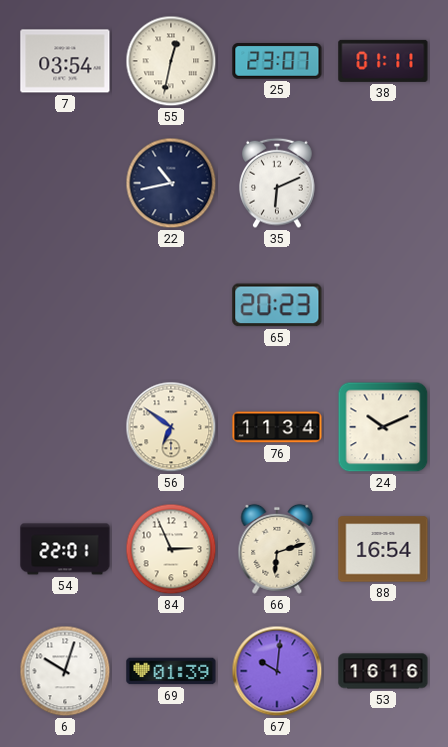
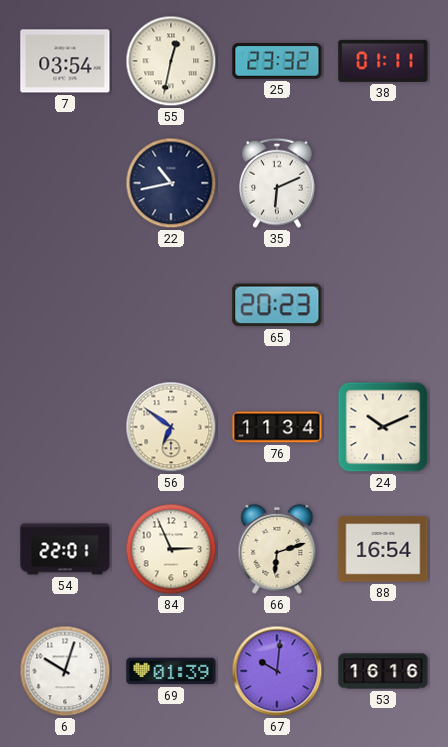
25: 23:07 -> 23:32 (277, 61)
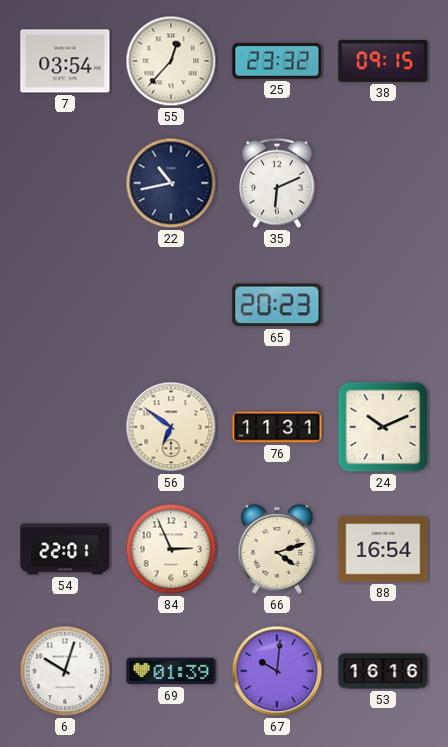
55: 12:32 -> 12:37 (171, 61)
38: 01:11 -> 09:15 (383, 61)
76: 11:34 -> 11:31 (277, 427)
66: 6:12 -> 4:12 (277, 549)
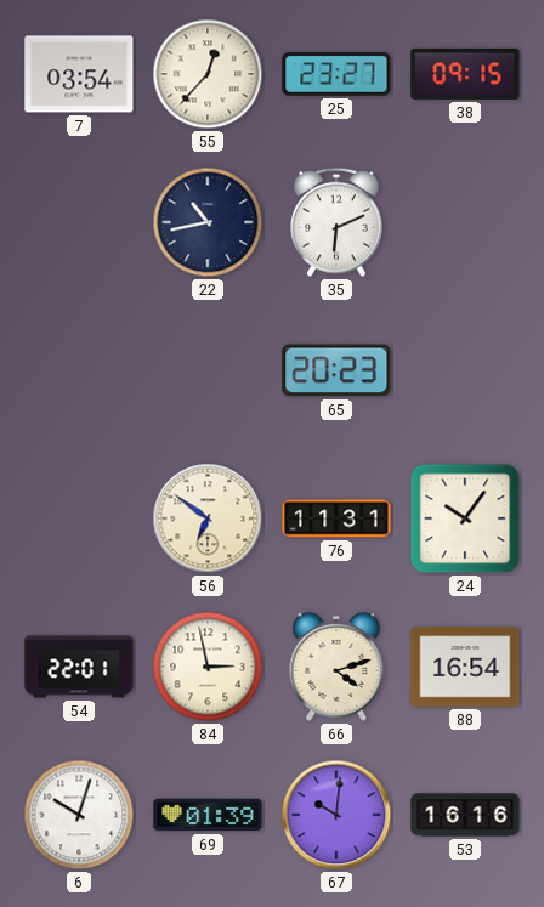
25: 23:32 -> 23:27 (336, 74)
24: 10:11 -> 10:06 (465, 518)
84: 2:56 -> 2:58 (208, 667)
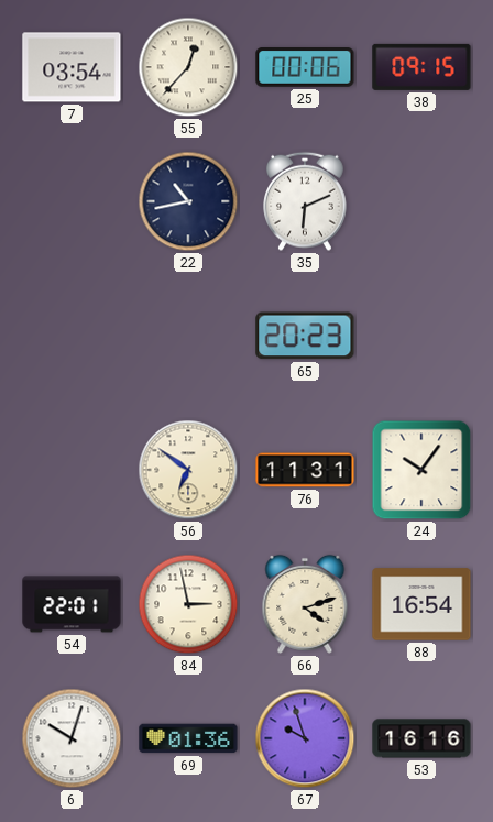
25: 23:27 -> 00:06 (305, 67)
69: 01:39 -> 01:36 (188, 738)
67: 10:01 -> 9:57 (305, 738)
